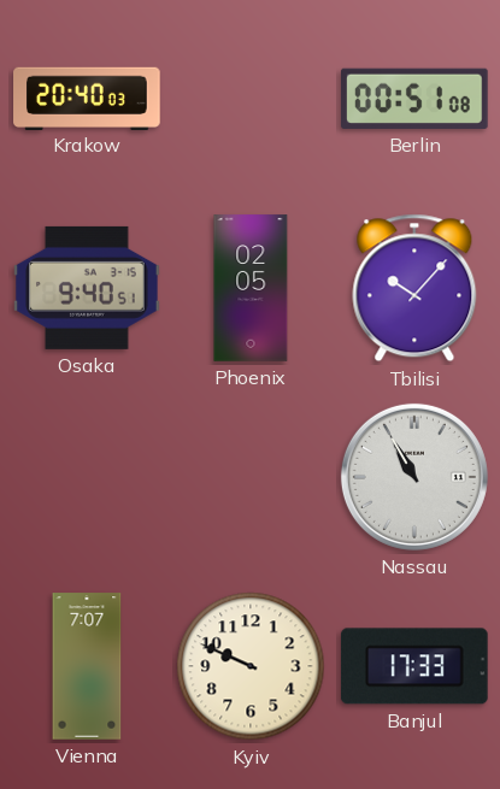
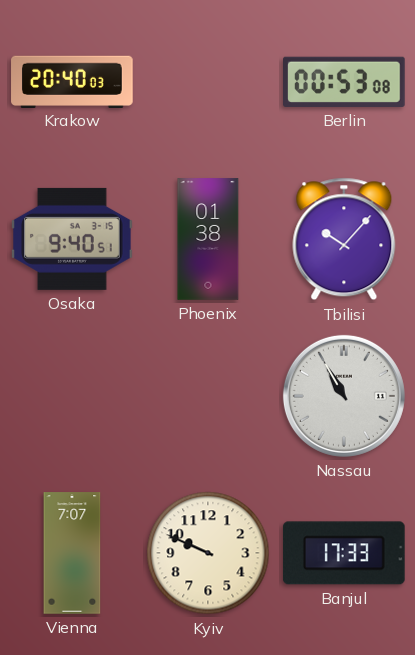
Berlin: 00:51 -> 00:53 (345, 82)
Phoenix: 02:05 -> 01:38 (208, 239)
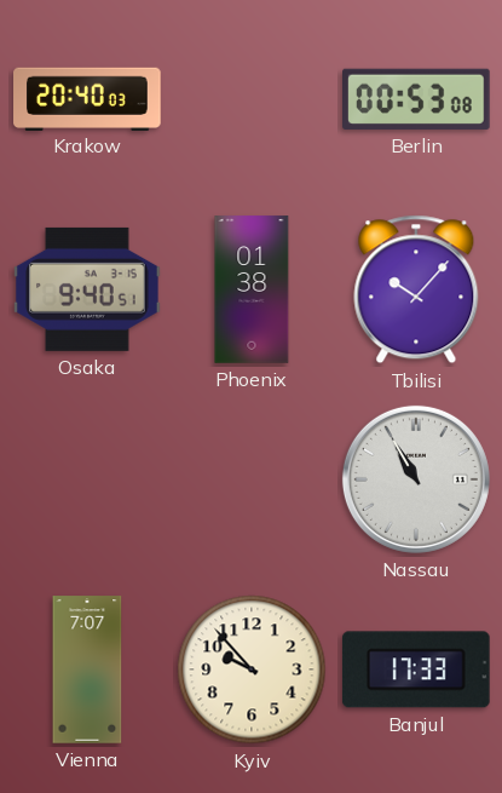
Kyiv: 9:49 -> 9:53 (252, 670)
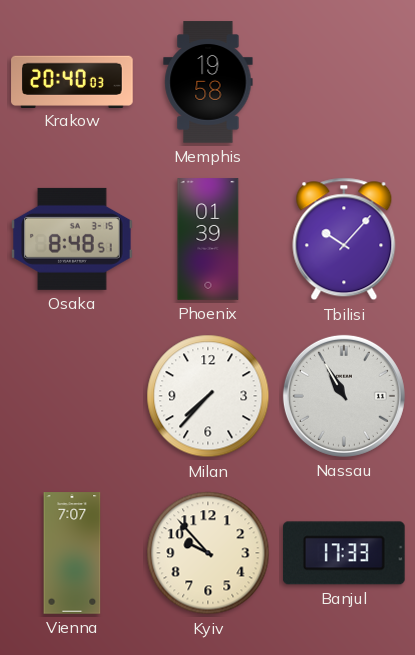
Memphis: none -> 19:58 (208, 82)
Berlin: 00:53 -> none (417, 99)
Osaka: 9:40 -> 8:48 (72, 239)
Phoenix: 01:38 -> 01:39 (208, 239)
Milan: none -> 7:37 (208, 396)
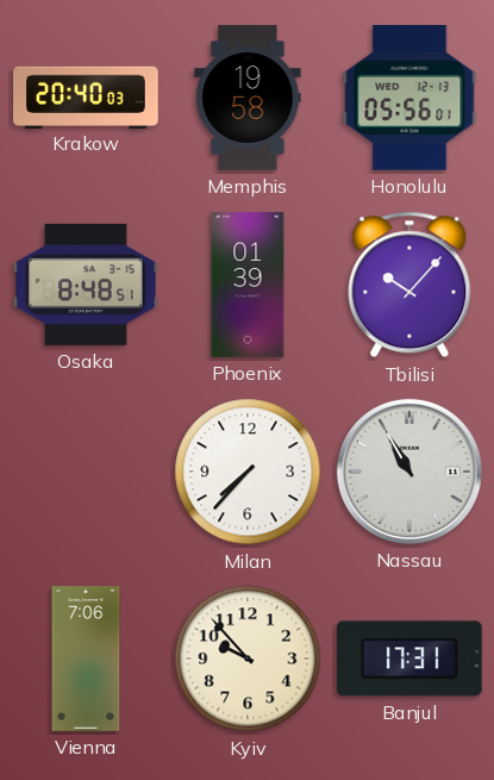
Honolulu: none -> 05:56 (409, 99)
Vienna: 7:07 -> 7:06 (86, 659)
Banjul: 17:33 -> 17:31 (409, 659)
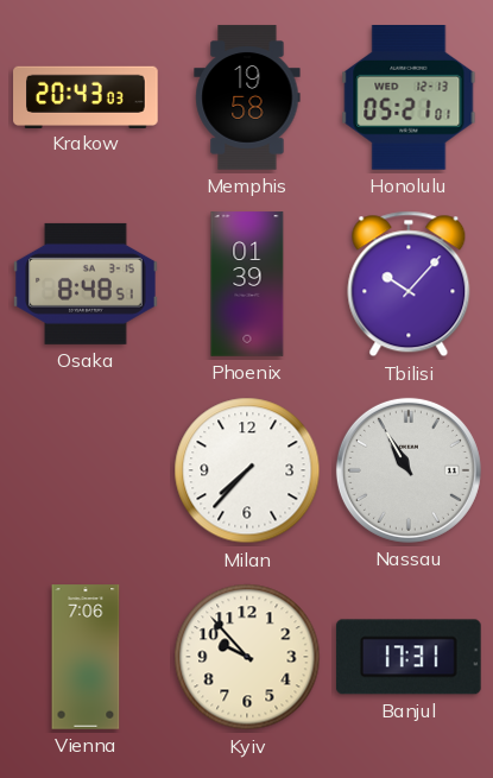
Krakow: 20:40 -> 20:43 (86, 96)
Honolulu: 05:56 -> 05:21 (409, 99)
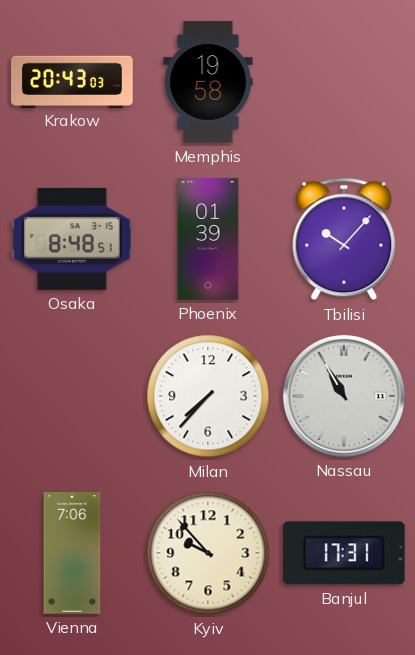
Honolulu: 05:21 -> none (409, 99)
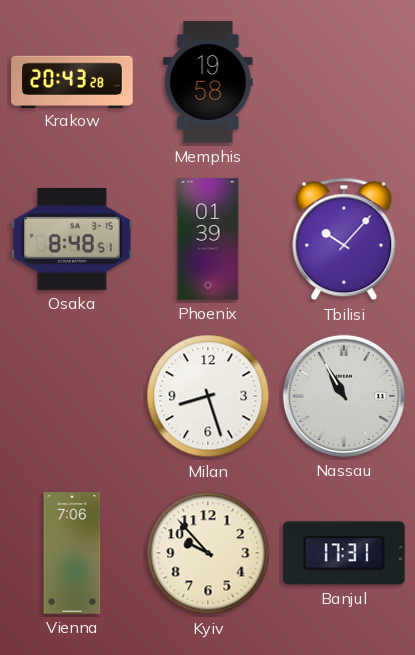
Krakow: 20:43:03 -> 20:43:28 (72, 81)
Milan: 7:37 -> 8:27 (208, 396)
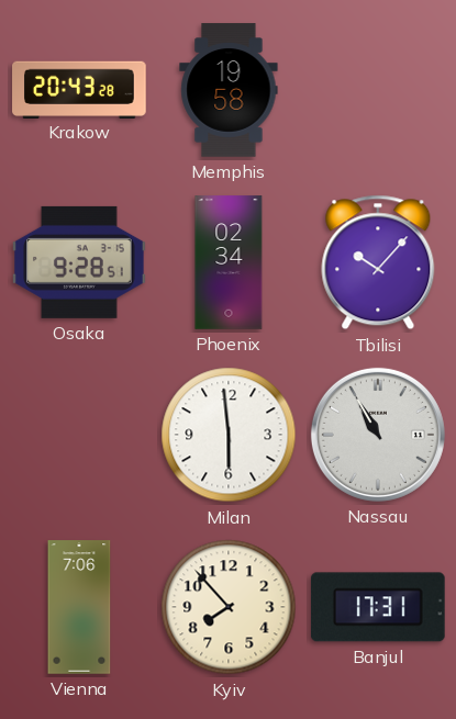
Osaka: 8:48 -> 9:28 (79, 262)
Phoenix: 01:39 -> 02:34 (229, 262)
Milan: 8:27 -> 5:59 (229, 435)
Kyiv: 9:53 -> 7:53 (229, 607)
